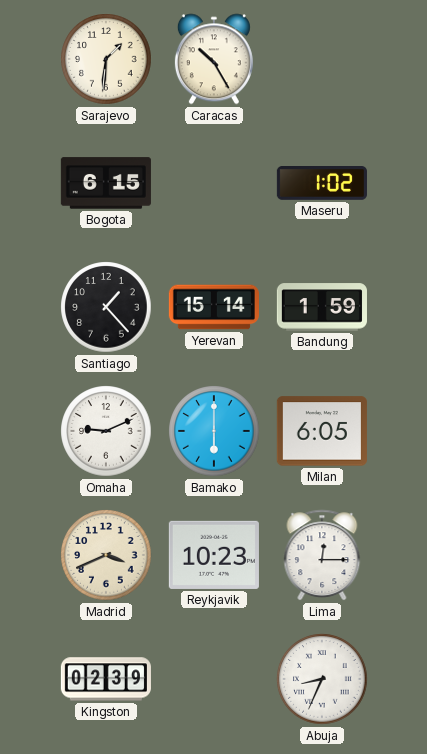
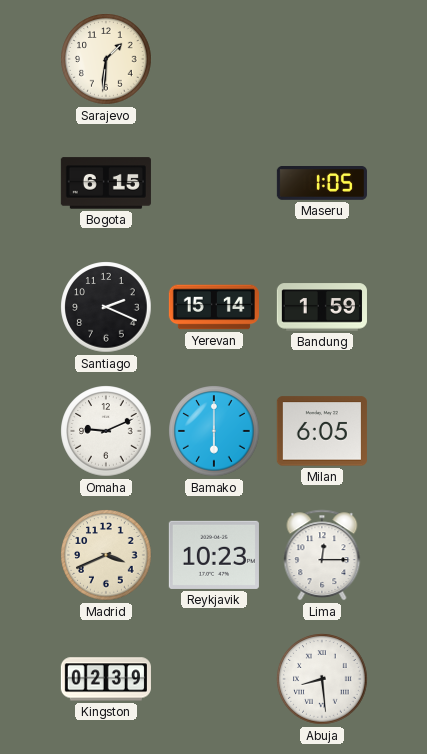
Caracas: 10:25 -> none (214, 59)
Maseru: 1:02 -> 1:05 (322, 184)
Santiago: 1:23 -> 2:19 (106, 307)
Abuja: 8:34 -> 8:29 (322, 679)
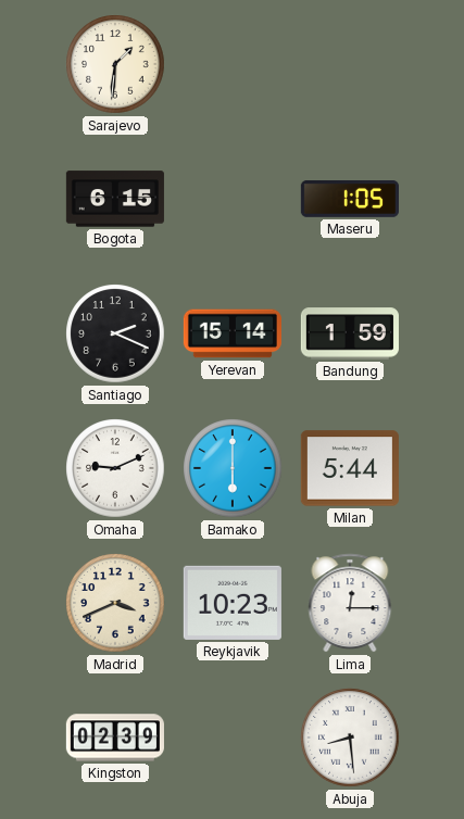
Milan: 6:05 -> 5:44 (350, 468)
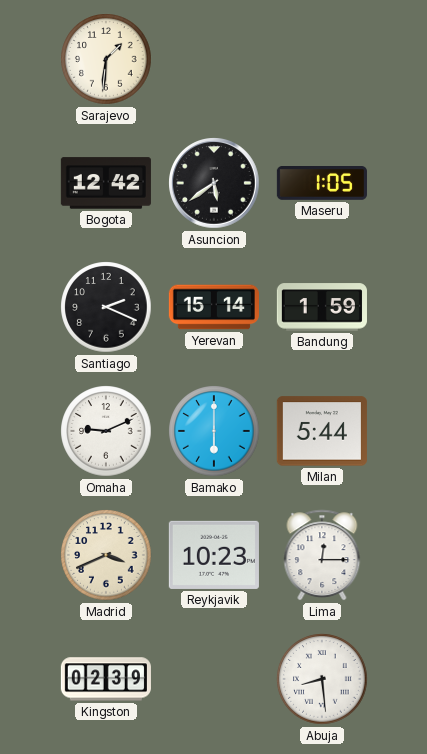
Bogota: 6:15 -> 12:42 (106, 183)
Asuncion: none -> 5:39 (214, 183)
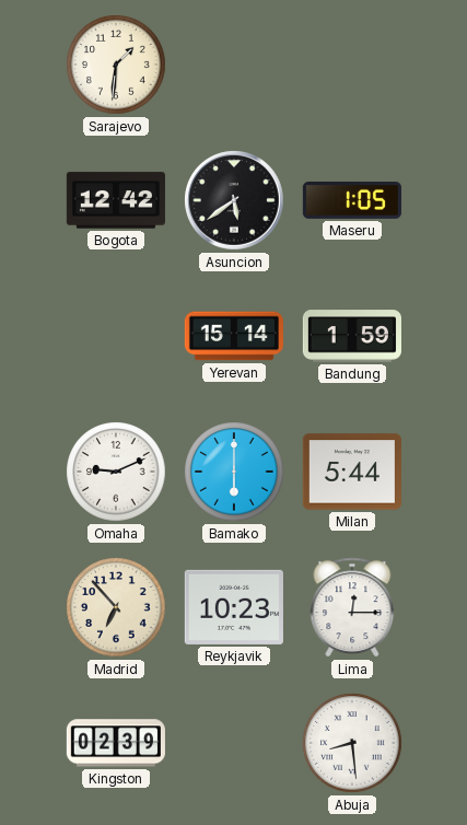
Santiago: 2:19 -> none (106, 307)
Madrid: 3:41 -> 6:53 (116, 607)
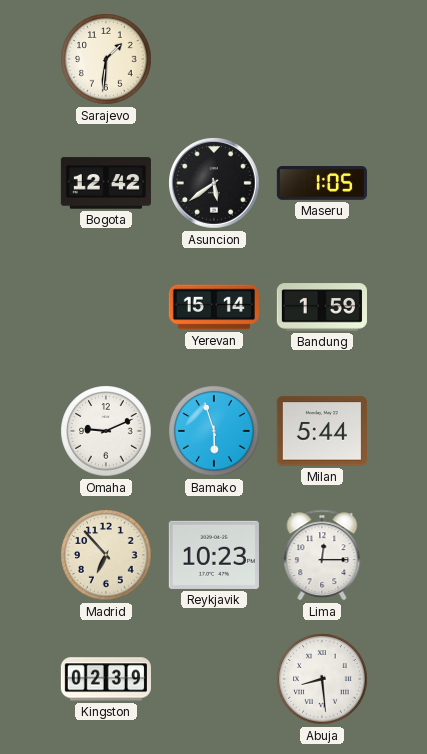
Bamako: 6:00 -> 5:57 (214, 431)
